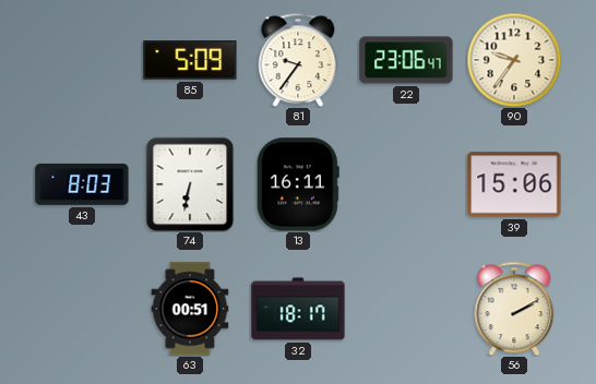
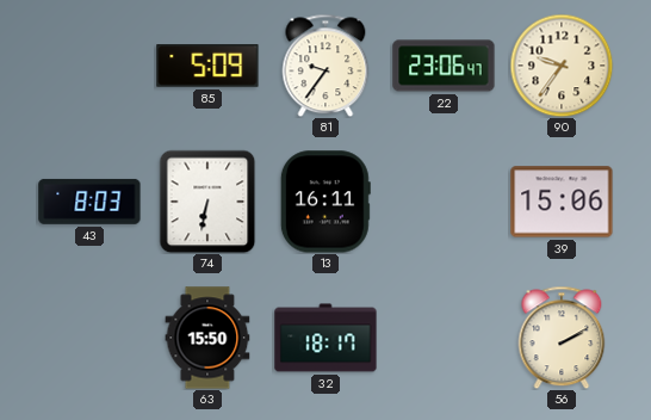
63: 00:51 -> 15:50 (207, 338)
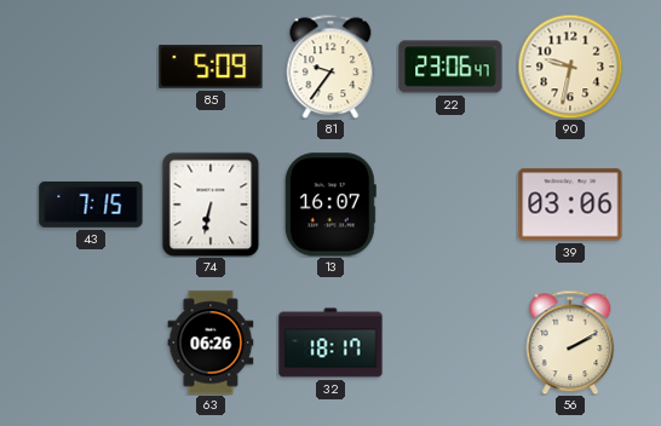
90: 9:36 -> 9:32 (570, 67)
43: 8:03 -> 7:15 (91, 205)
13: 16:11 -> 16:07 (330, 205)
39: 15:06 -> 03:06 (570, 205)
63: 15:50 -> 06:26 (211, 342)
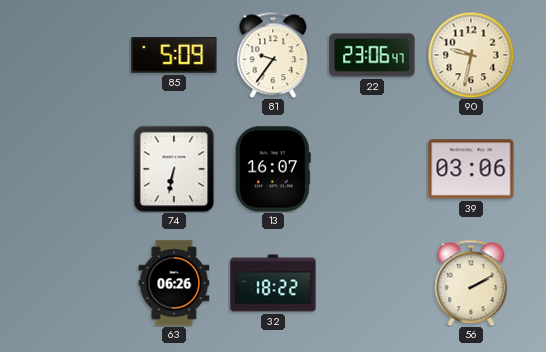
43: 7:15 -> none (91, 205)
32: 18:17 -> 18:22 (273, 283)
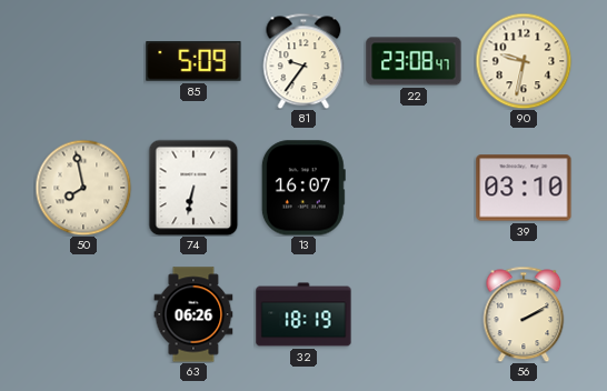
22: 23:06 -> 23:08 (414, 61)
50: none -> 7:58 (83, 188)
39: 03:06 -> 03:10 (524, 188)
32: 18:22 -> 18:19 (303, 314)
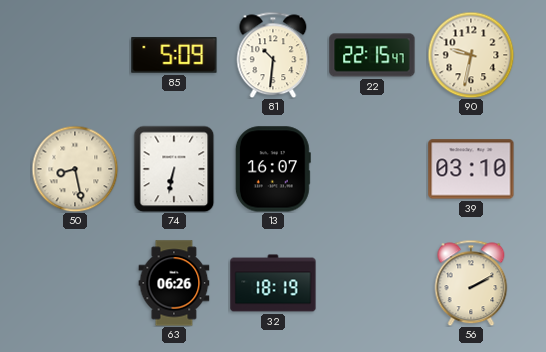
81: 9:36 -> 10:31 (273, 55)
22: 23:08 -> 22:15 (372, 55)
50: 7:58 -> 8:28 (75, 169)
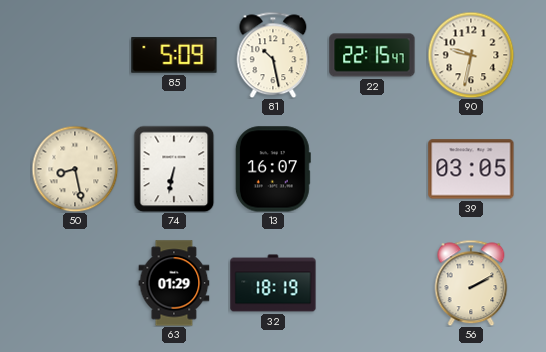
81: 10:31 -> 10:28 (273, 55)
39: 03:10 -> 03:05 (471, 169)
63: 06:26 -> 01:29 (174, 283)
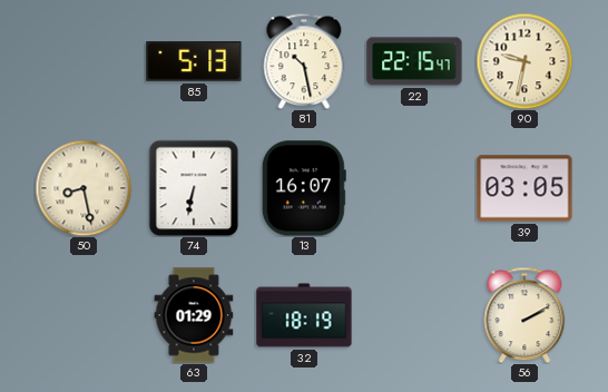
85: 5:09 -> 5:13 (194, 61)
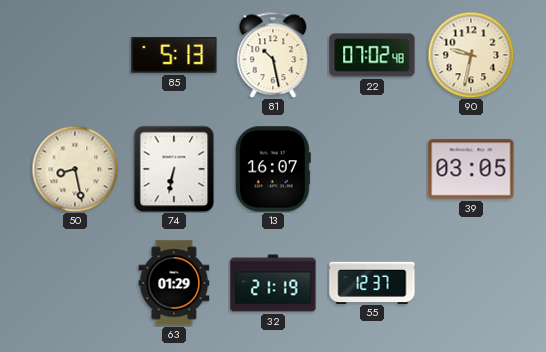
22: 22:15 -> 07:02 (372, 55)
32: 18:19 -> 21:19 (273, 283)
55: none -> 12:37 (372, 282)
56: 2:10 -> none (524, 315)
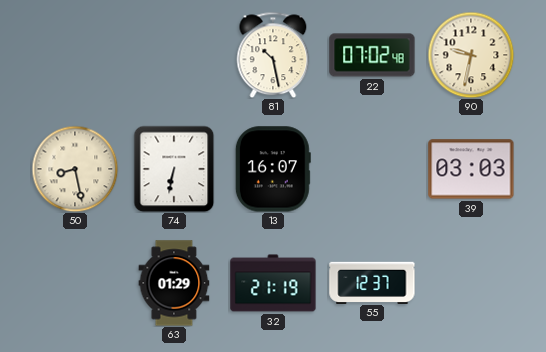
85: 5:13 -> none (174, 55)
39: 03:05 -> 03:03 (471, 169)
